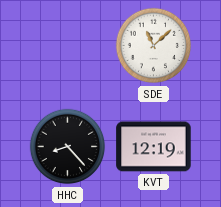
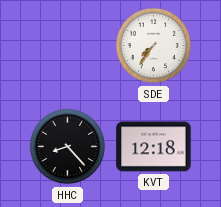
SDE: 11:08 -> 7:36 (154, 46)
KVT: 12:19 -> 12:18 (154, 147)
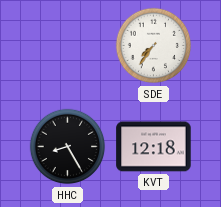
HHC: 8:23 -> 8:25 (68, 147)
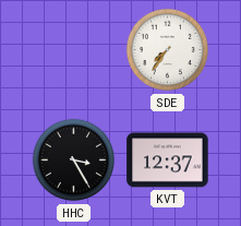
HHC: 8:25 -> 3:25 (74, 160)
KVT: 12:18 -> 12:37 (168, 160)
